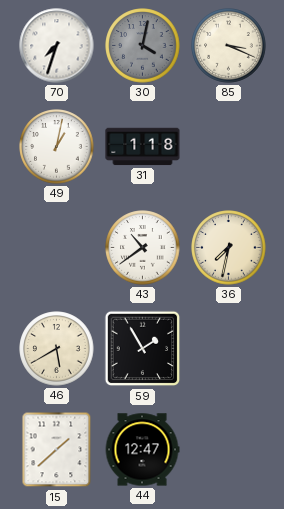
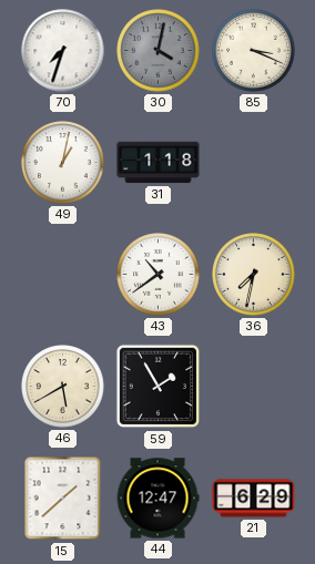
21: none -> 6:29 (254, 499)
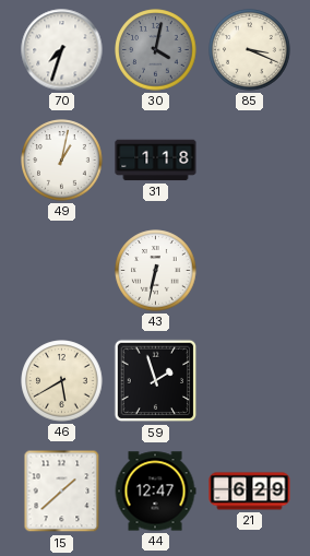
43: 10:39 -> 6:32 (156, 271)
36: 7:32 -> none (254, 275)
59: 1:55 -> 1:57 (156, 381)
